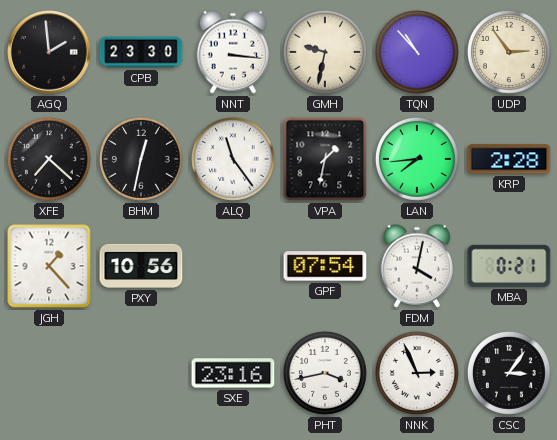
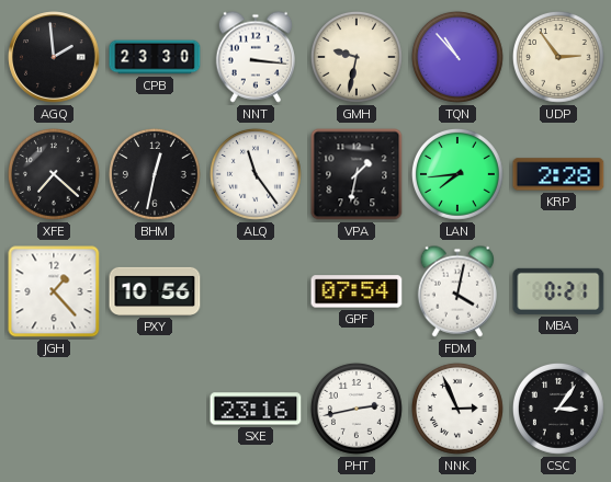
PHT: 3:43 -> 2:43 (357, 409)
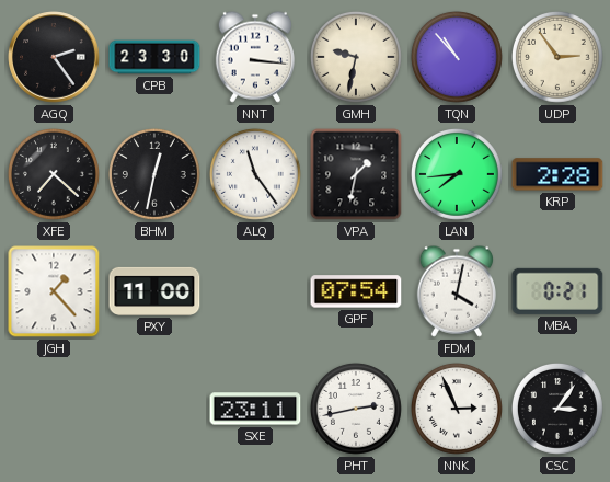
AGQ: 1:59 -> 2:24 (54, 57)
PXY: 10:56 -> 11:00 (154, 291)
SXE: 23:16 -> 23:11 (255, 409)
